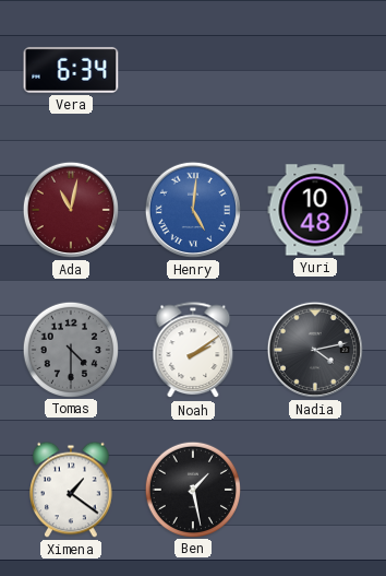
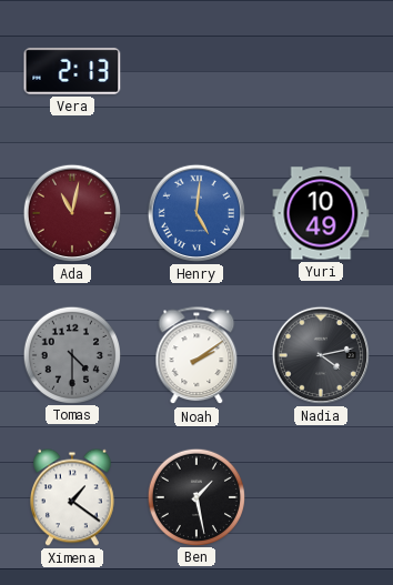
Vera: 6:34 -> 2:13 (72, 71)
Yuri: 10:48 -> 10:49 (321, 213)
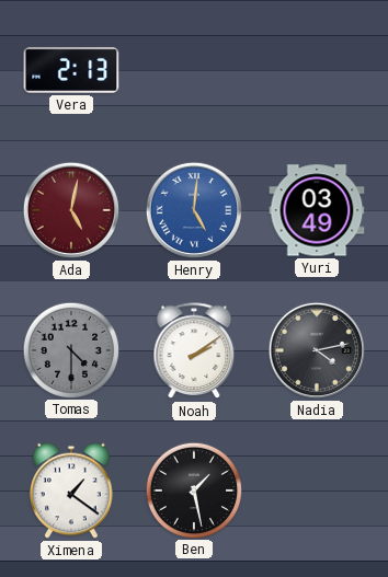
Ada: 11:02 -> 5:02 (71, 210)
Yuri: 10:49 -> 03:49 (317, 210)
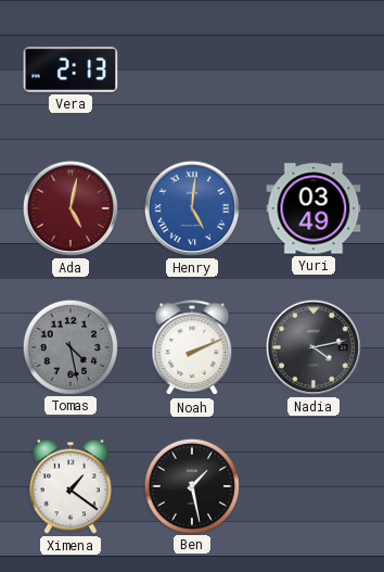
Tomas: 4:30 -> 4:28 (69, 346)
Noah: 2:09 -> 2:11 (192, 348)
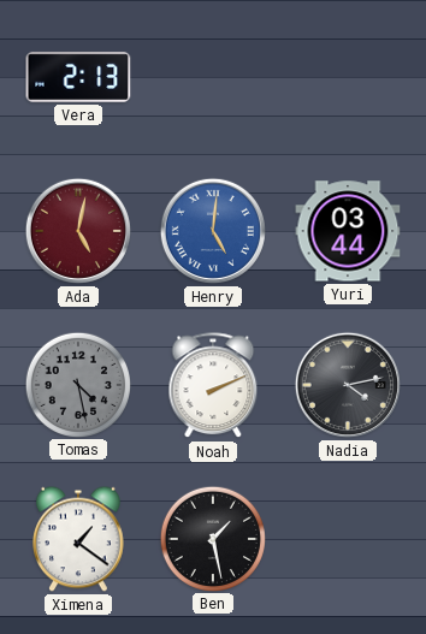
Yuri: 03:49 -> 03:44 (348, 231)
